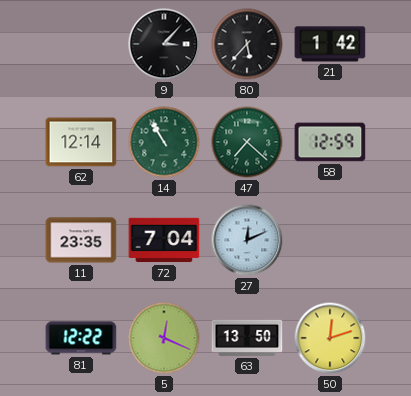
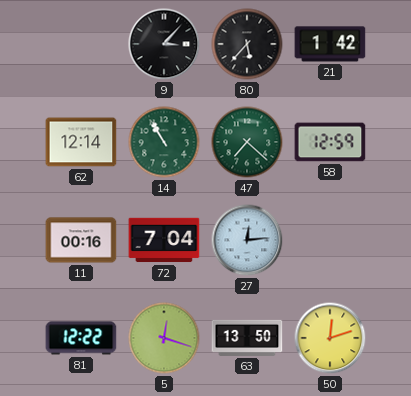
11: 23:35 -> 00:16 (81, 240)
27: 12:11 -> 12:14 (247, 240)
5: 12:19 -> 12:18 (164, 338)
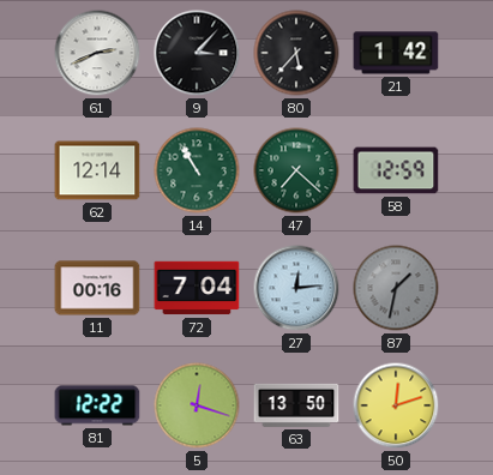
61: none -> 2:41 (97, 53)
87: none -> 1:32 (396, 288)
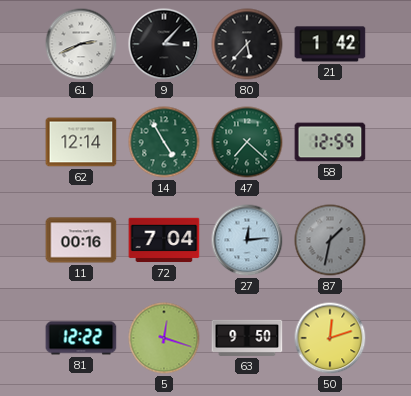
14: 10:55 -> 4:55 (164, 142)
63: 13:50 -> 9:50 (247, 338)
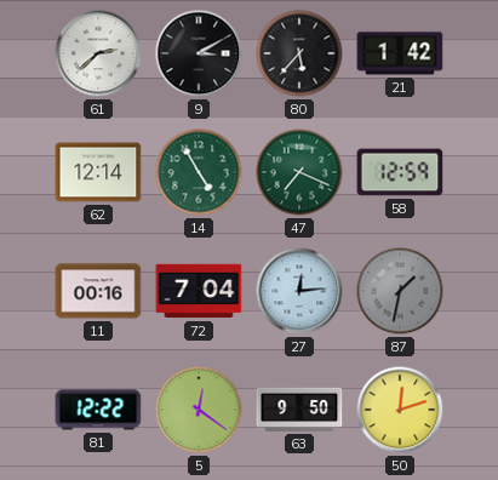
61: 2:41 -> 2:38 (98, 53)
9: 3:07 -> 3:10 (199, 53)
47: 7:22 -> 7:19 (299, 172)
5: 12:18 -> 12:21 (199, 410)
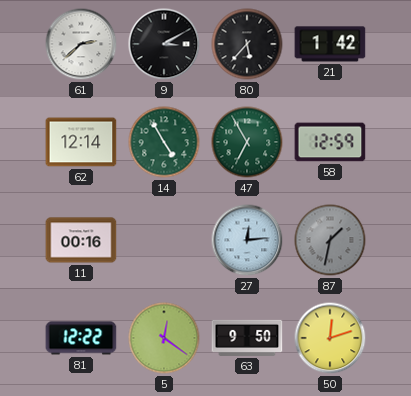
47: 7:19 -> 6:55 (247, 142)
72: 7:04 -> none (199, 291)
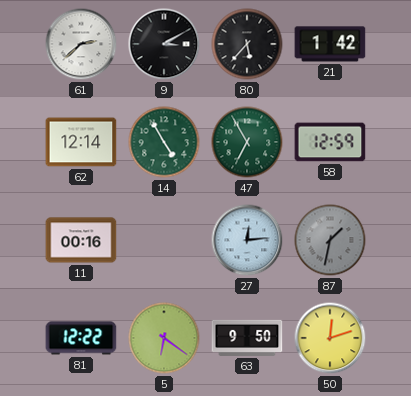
5: 12:21 -> 6:21 (164, 338)
